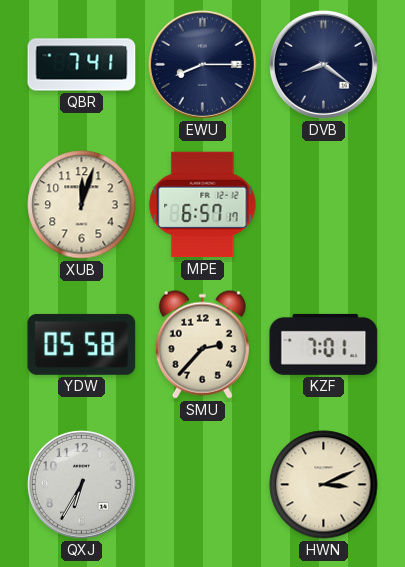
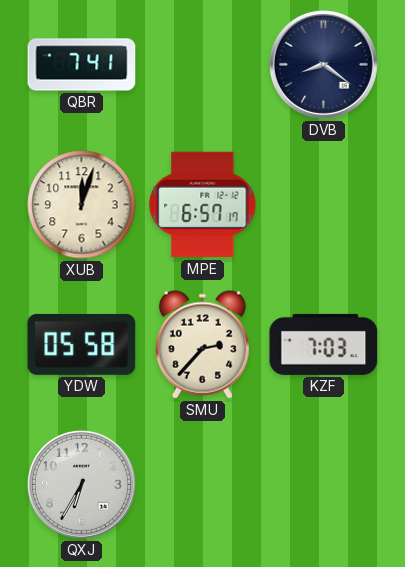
EWU: 8:15 -> none (202, 64)
KZF: 7:01 -> 7:03 (324, 344)
HWN: 3:11 -> none (324, 485)
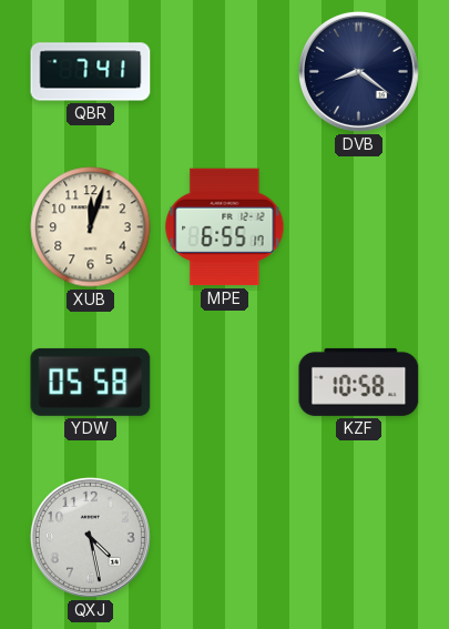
MPE: 6:57 -> 6:55 (225, 227)
SMU: 2:37 -> none (202, 344)
KZF: 7:03 -> 10:58 (359, 382)
QXJ: 6:35 -> 4:28 (90, 537)
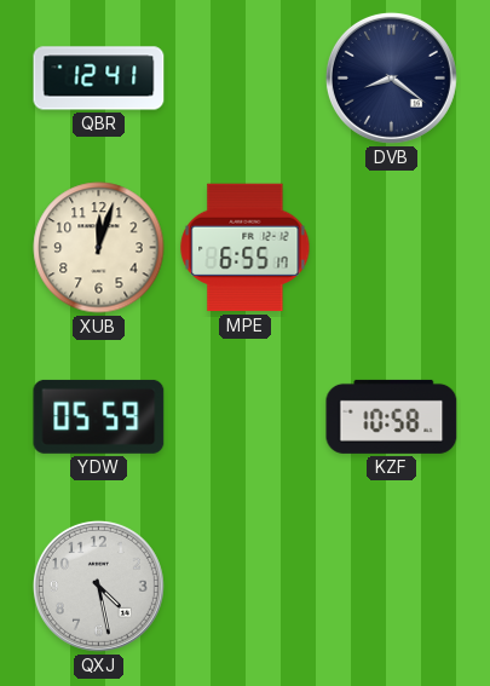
QBR: 7:41 -> 12:41 (99, 79)
YDW: 05:58 -> 05:59 (99, 416)
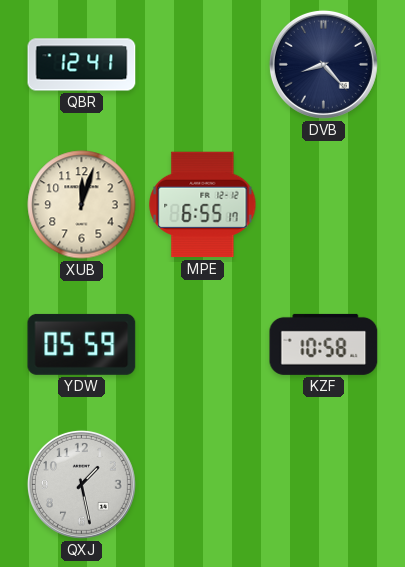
DVB: 8:21 -> 8:23 (323, 64)
QXJ: 4:28 -> 1:28 (81, 484)
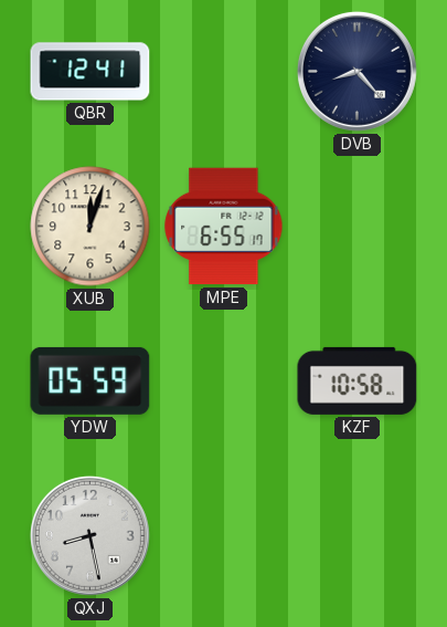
QXJ: 1:28 -> 8:28 (89, 535)
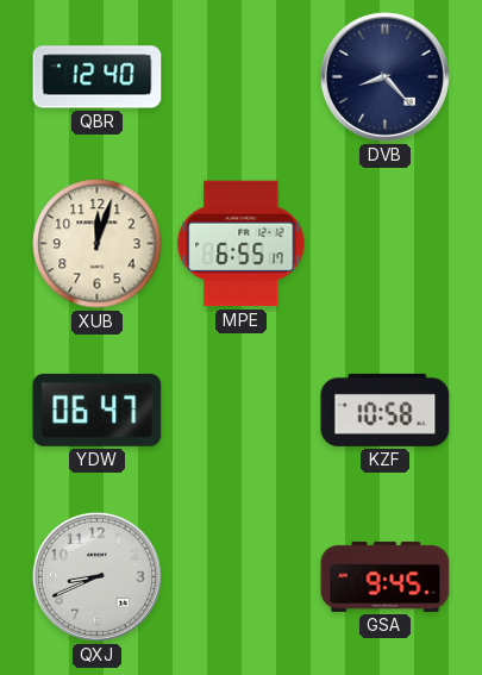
QBR: 12:41 -> 12:40 (98, 77)
YDW: 05:59 -> 06:47 (98, 410)
QXJ: 8:28 -> 8:41 (96, 576)
GSA: none -> 9:45 (386, 576)
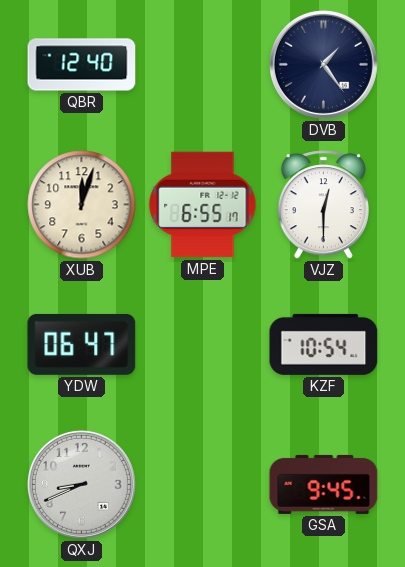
DVB: 8:23 -> 1:24 (323, 64)
VJZ: none -> 12:30 (323, 205)
KZF: 10:58 -> 10:54 (324, 344)
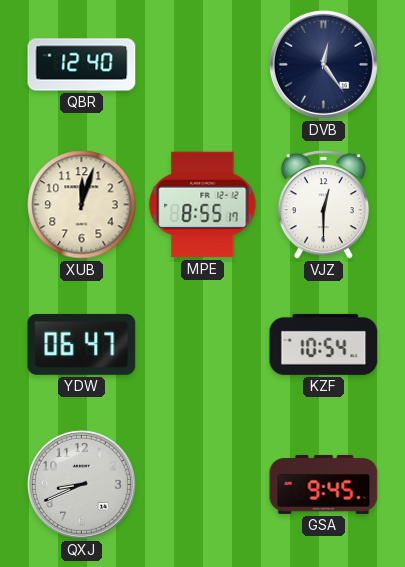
DVB: 1:24 -> 12:24 (323, 64)
MPE: 6:55 -> 8:55 (203, 205)
